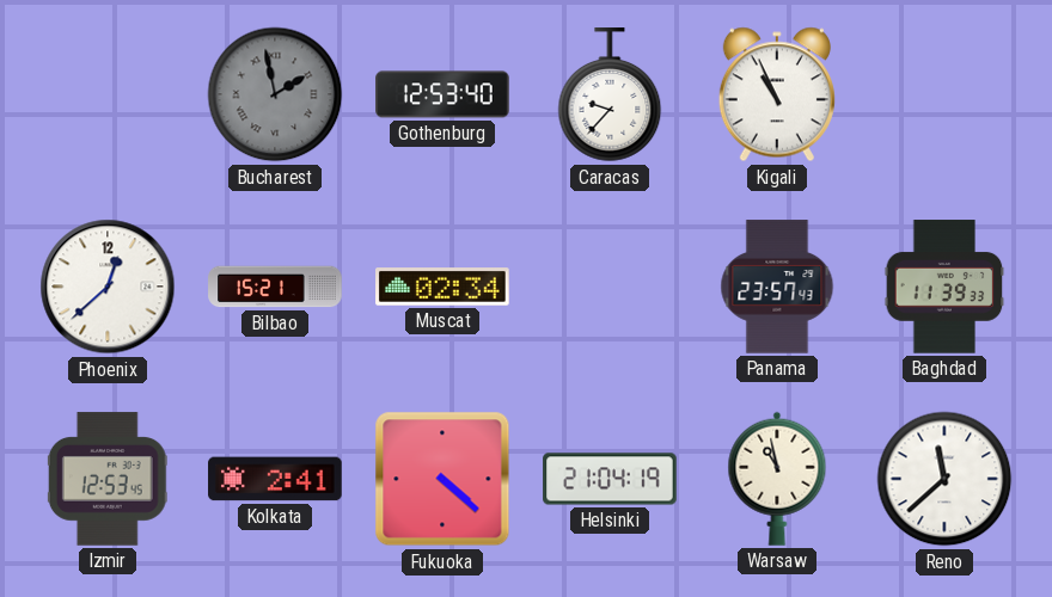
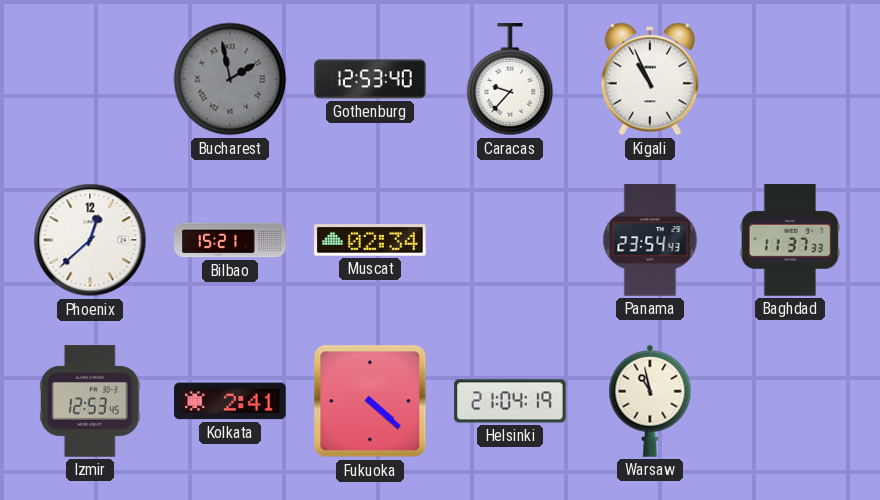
Panama: 23:57 -> 23:54 (650, 240)
Baghdad: 11:39 -> 11:37 (790, 240)
Reno: 11:38 -> none (944, 479)
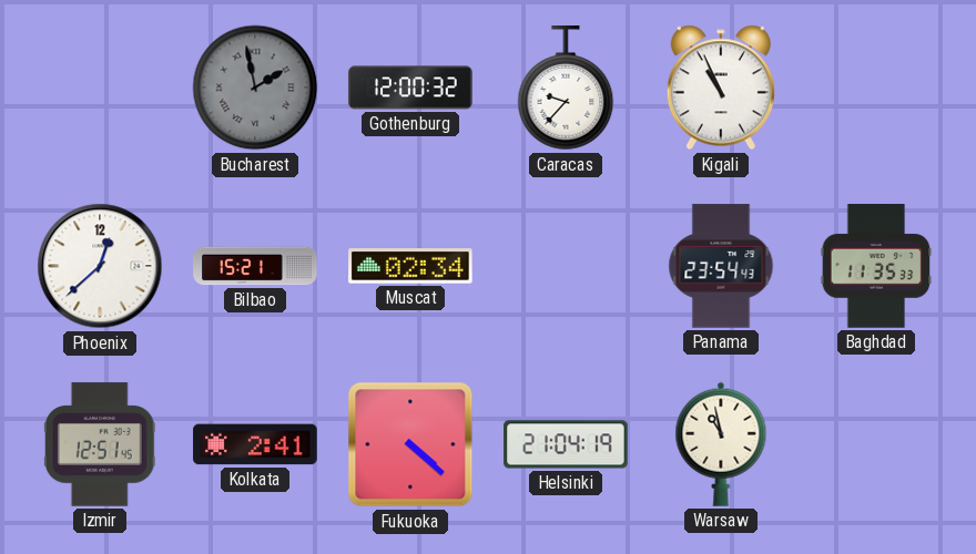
Gothenburg: 12:53 -> 12:00 (410, 88)
Baghdad: 11:37 -> 11:35 (876, 266)
Izmir: 12:53 -> 12:51 (100, 444)
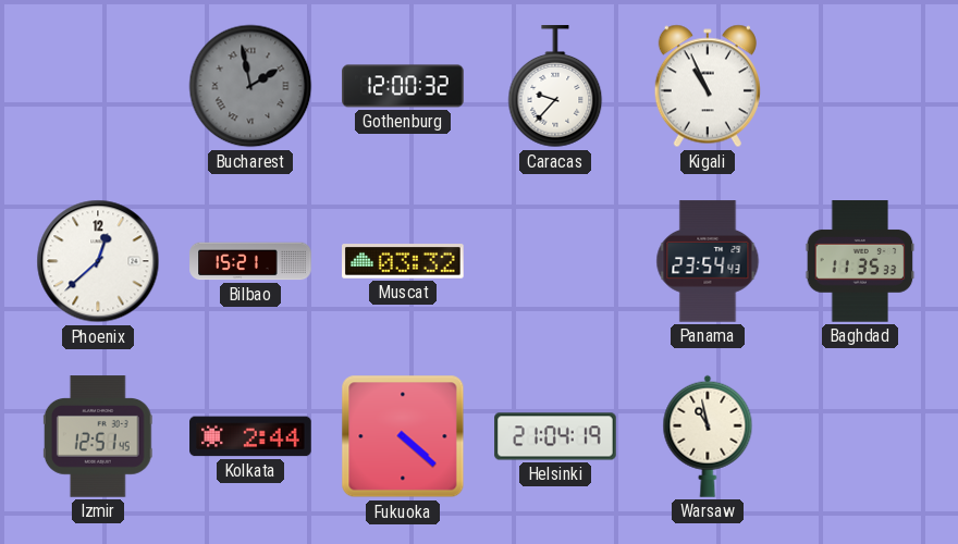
Muscat: 02:34 -> 03:32 (403, 261)
Kolkata: 2:41 -> 2:44 (250, 436)
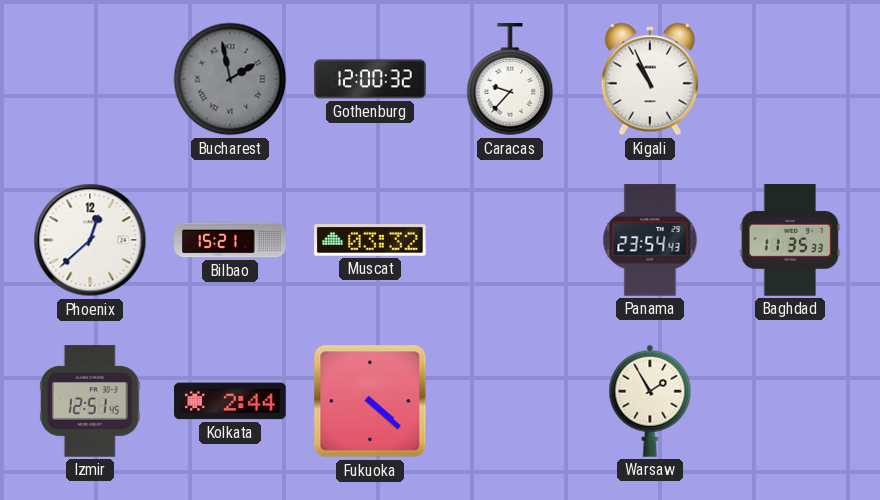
Helsinki: 21:04 -> none (555, 436)
Warsaw: 10:58 -> 1:55 (650, 401)
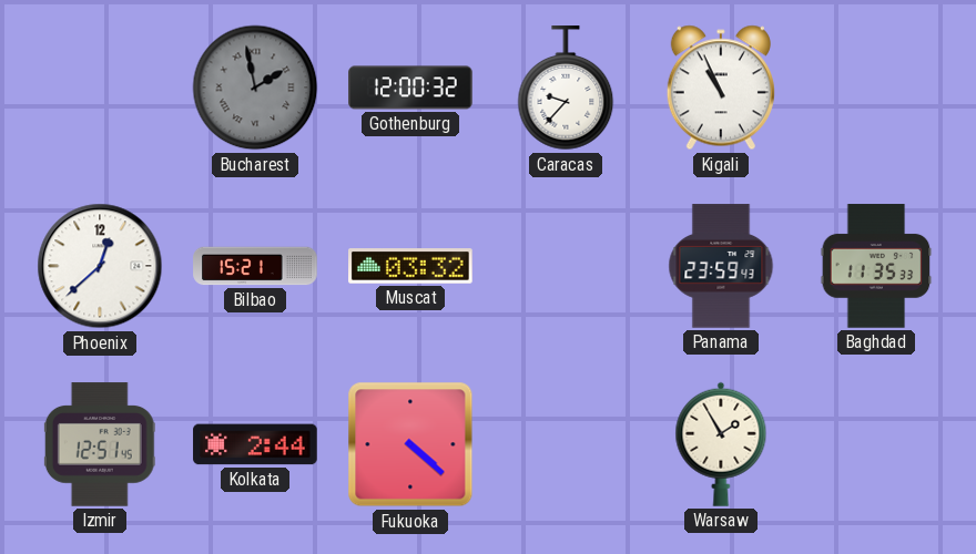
Panama: 23:54 -> 23:59 (721, 266)
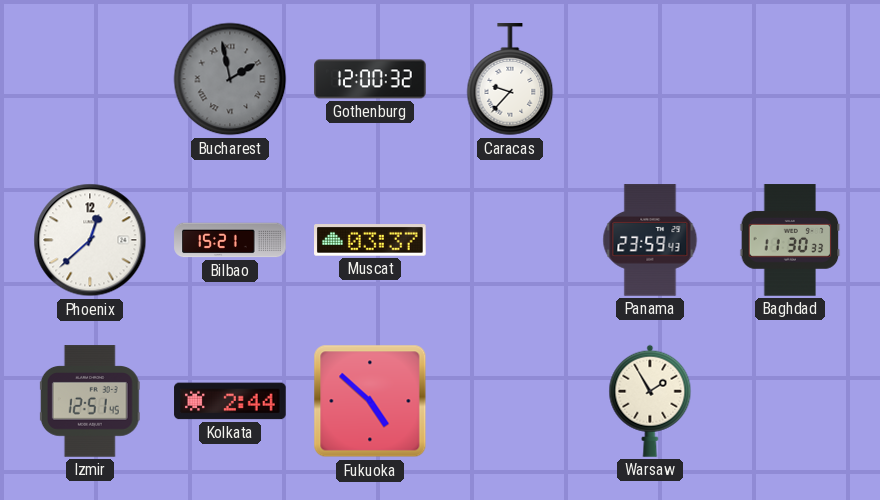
Kigali: 10:56 -> none (721, 88)
Muscat: 03:32 -> 03:37 (370, 240)
Baghdad: 11:35 -> 11:30 (790, 240)
Fukuoka: 4:22 -> 4:52 (370, 401)
